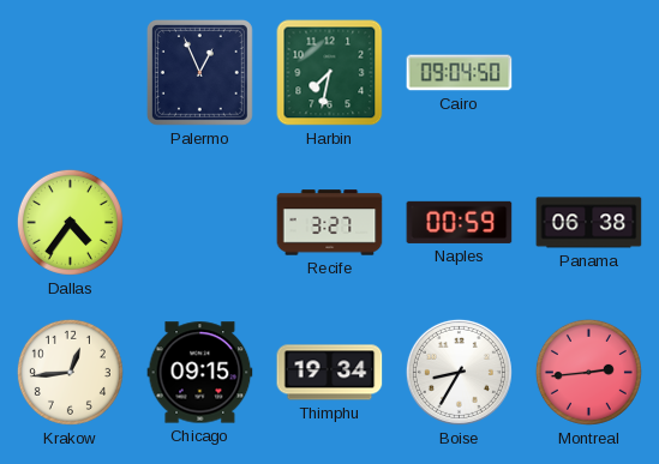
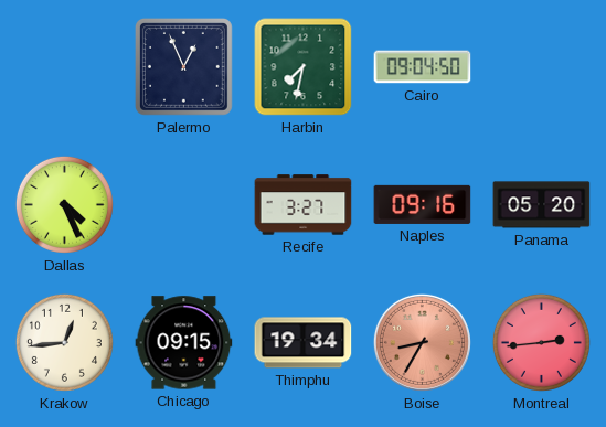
Dallas: 4:36 -> 4:26 (64, 204)
Naples: 00:59 -> 09:16 (423, 204)
Panama: 06:38 -> 05:20 (542, 205)
Boise dial: white -> salmon (422, 342)
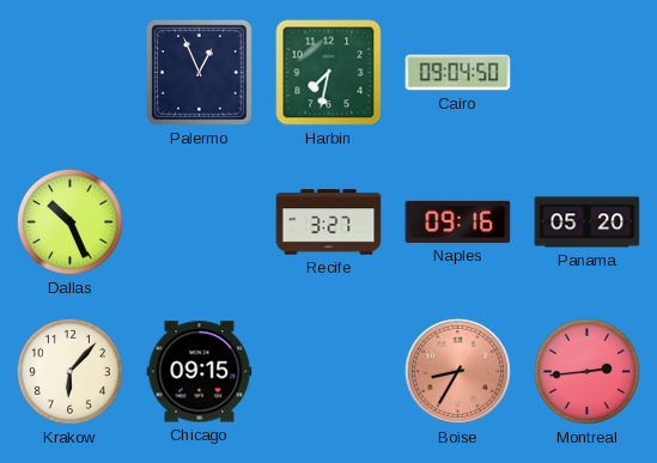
Dallas: 4:26 -> 10:26 (69, 221)
Krakow: 12:44 -> 6:07 (69, 371)
Thimphu: 19:34 -> none (304, 343)
